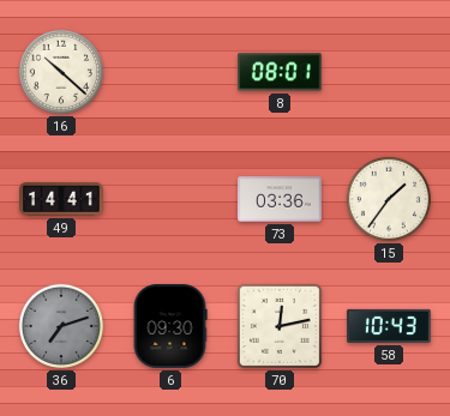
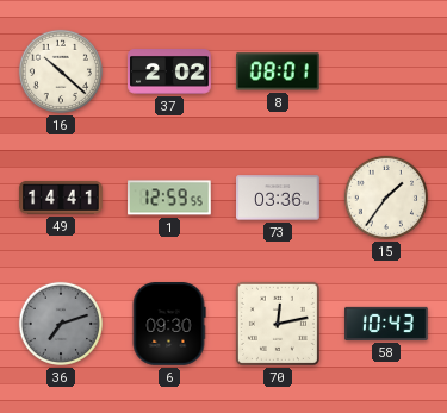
37: none -> 2:02 (169, 73)
1: none -> 12:59 (169, 198)
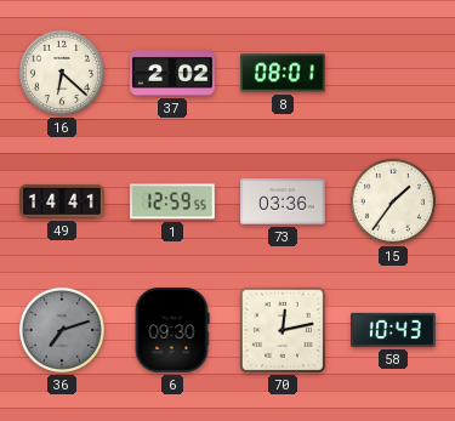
16: 10:22 -> 6:22 (62, 73)
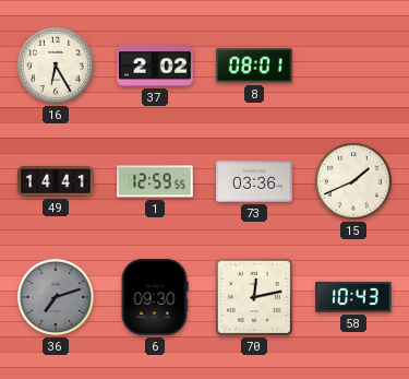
16: 6:22 -> 6:25 (56, 66)
15: 1:36 -> 1:41 (353, 181)
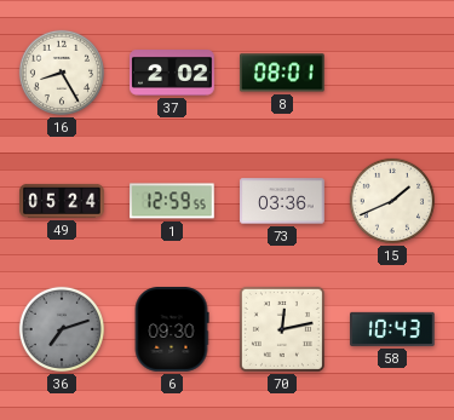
16: 6:25 -> 8:25 (62, 73)
49: 14:41 -> 05:24 (62, 201)
